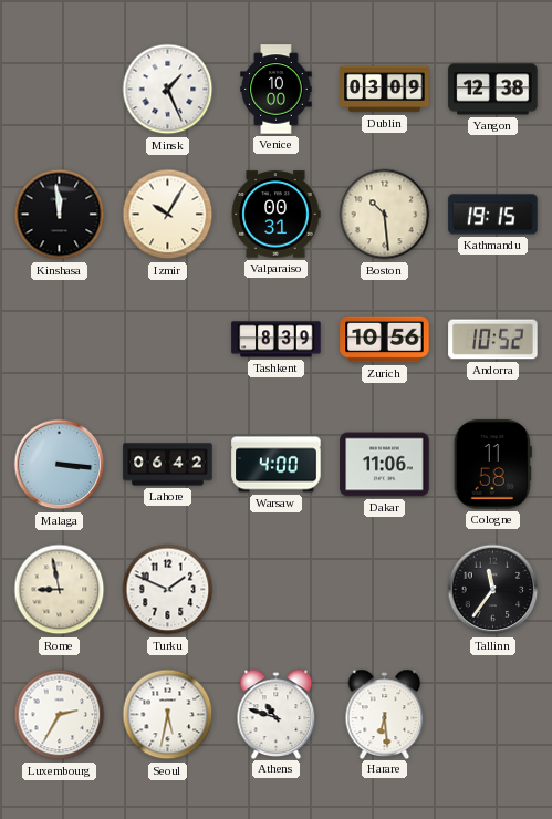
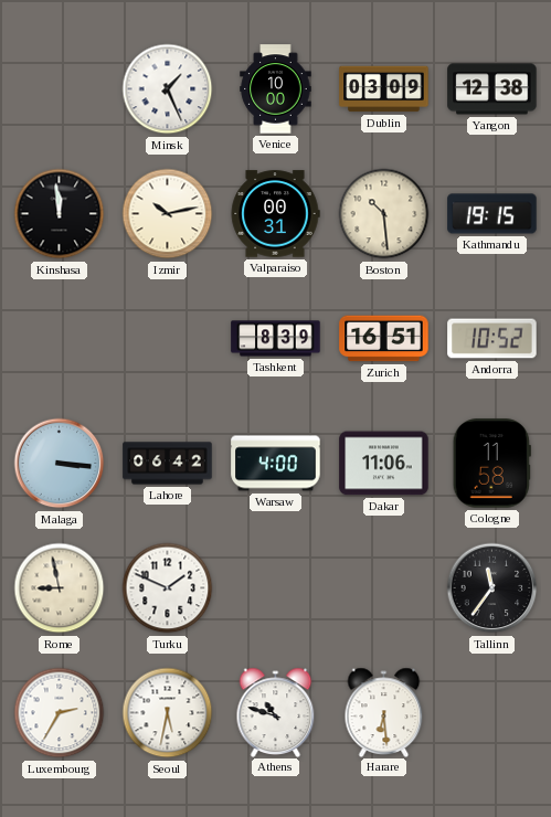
Izmir: 10:05 -> 10:13 (168, 214)
Zurich: 10:56 -> 16:51 (384, 339)
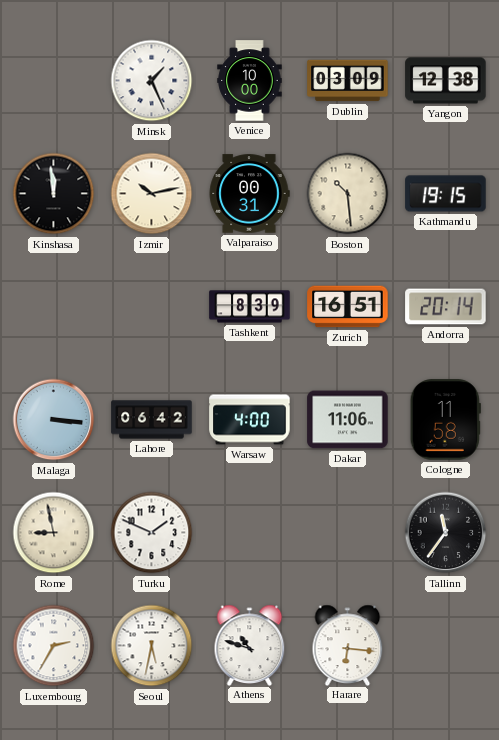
Andorra: 10:52 -> 20:14 (446, 307)
Harare: 6:29 -> 6:16 (348, 645)
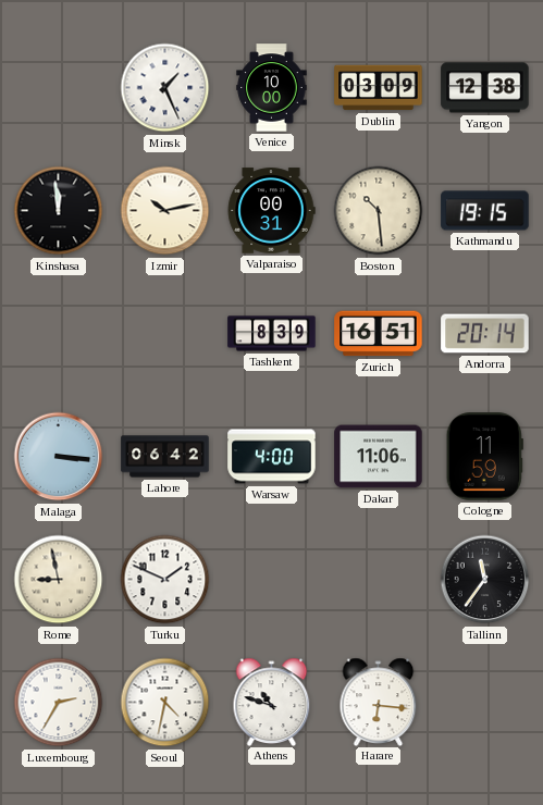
Cologne: 11:58 -> 11:59 (484, 457)
Seoul: 5:32 -> 4:32 (165, 703)
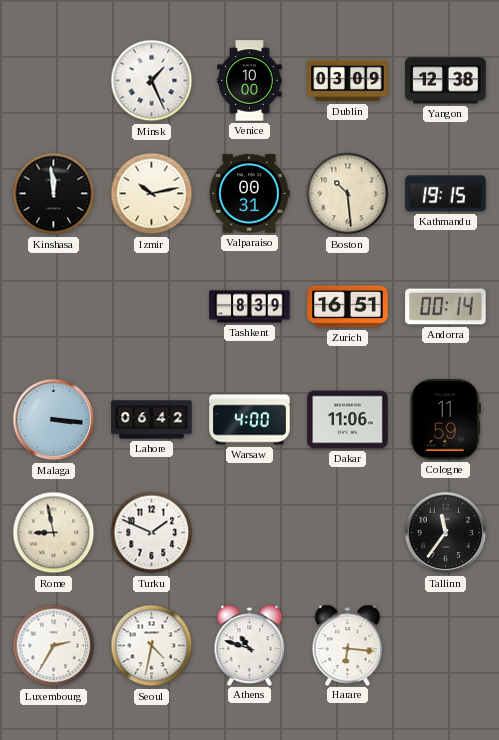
Andorra: 20:14 -> 00:14 (446, 307)
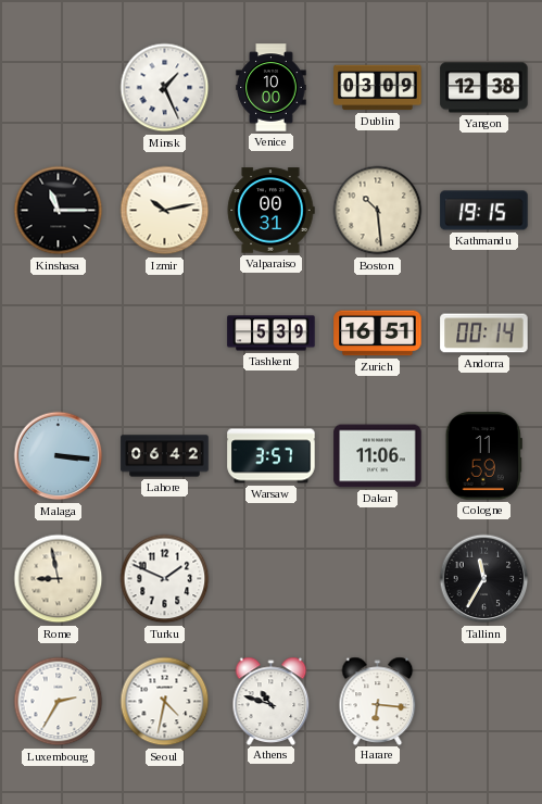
Kinshasa: 11:59 -> 11:15 (59, 211)
Tashkent: 8:39 -> 5:39 (272, 334)
Warsaw: 4:00 -> 3:57 (272, 456)
Tallinn: 11:36 -> 11:35 (484, 579)
